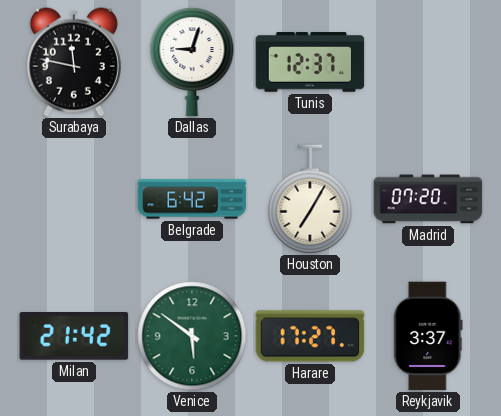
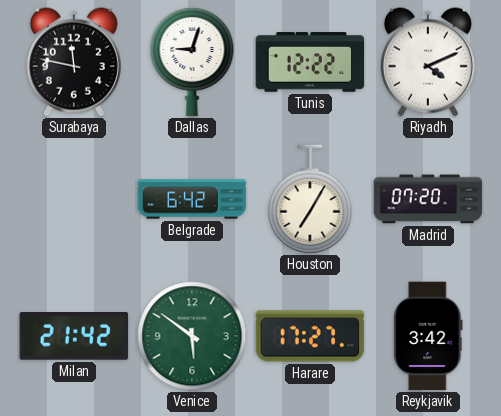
Tunis: 12:37 -> 12:22 (310, 62)
Riyadh: none -> 4:11 (428, 62)
Reykjavik: 3:37 -> 3:42 (428, 336)
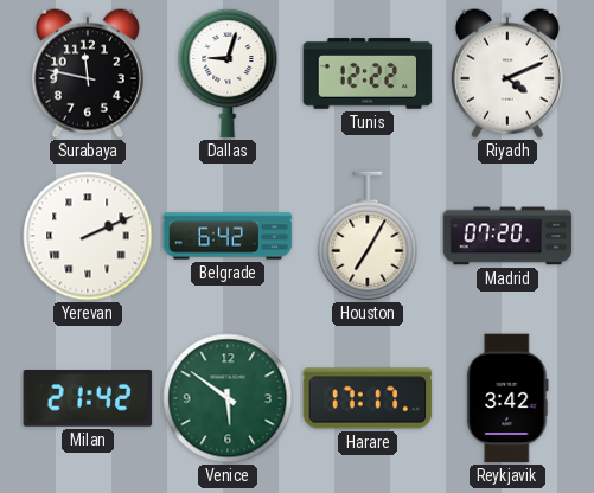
Yerevan: none -> 2:11 (88, 236)
Harare: 17:27 -> 17:17 (368, 398)
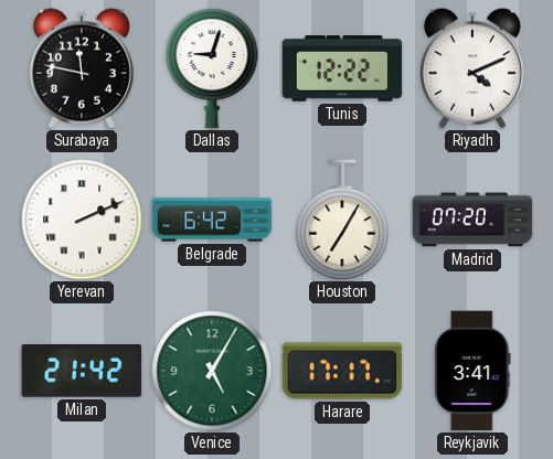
Venice: 5:51 -> 5:05 (212, 371)
Reykjavik: 3:42 -> 3:41 (472, 371)
